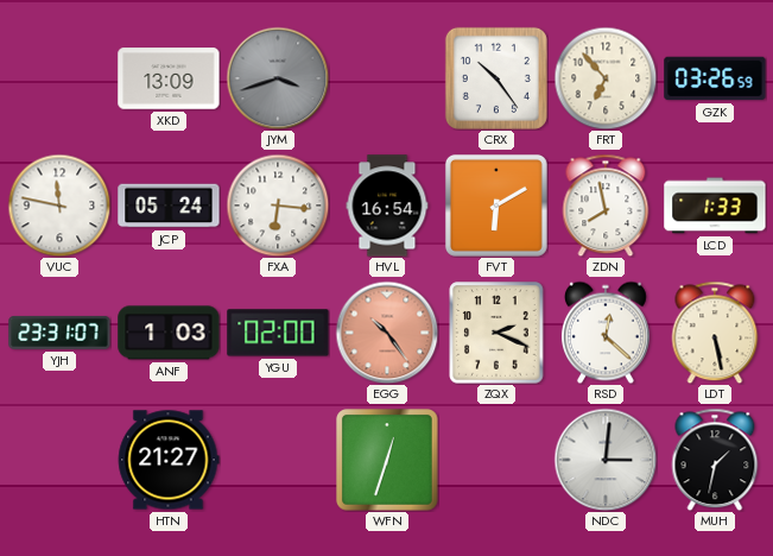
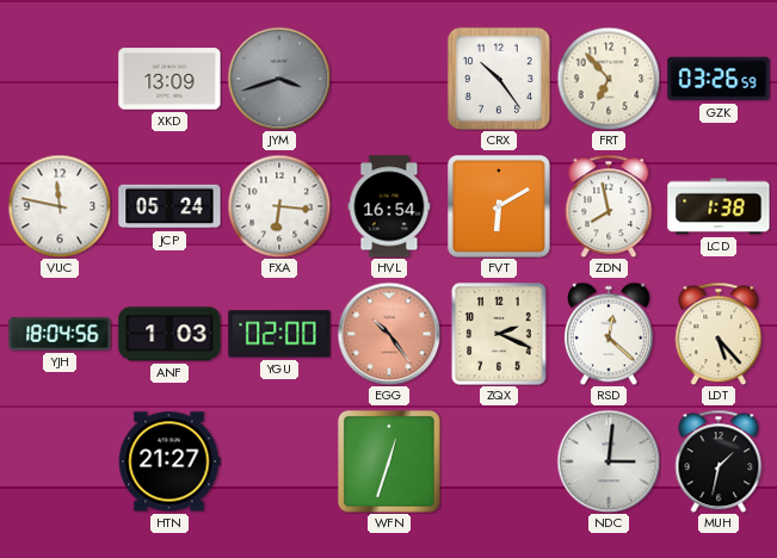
LCD: 1:33 -> 1:38 (719, 206)
YJH: 23:31 -> 18:04 (60, 334)
LDT: 5:28 -> 5:23 (719, 334)
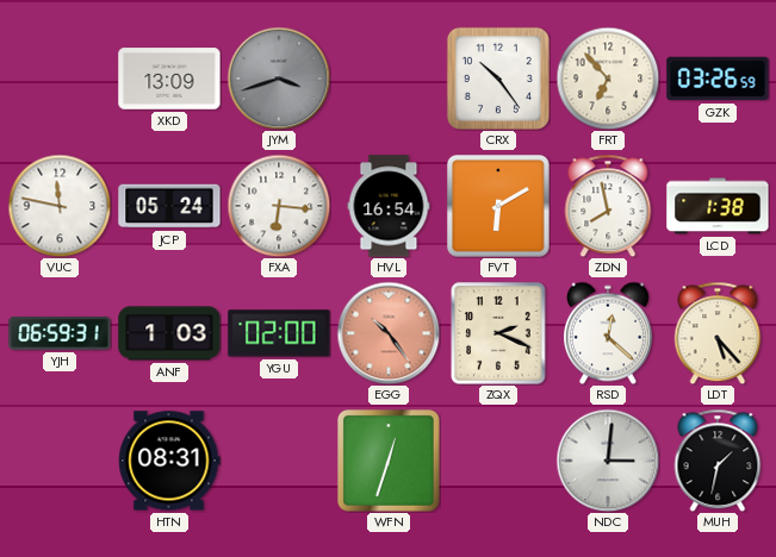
YJH: 18:04 -> 06:59 (60, 333)
HTN: 21:27 -> 08:31 (169, 461)
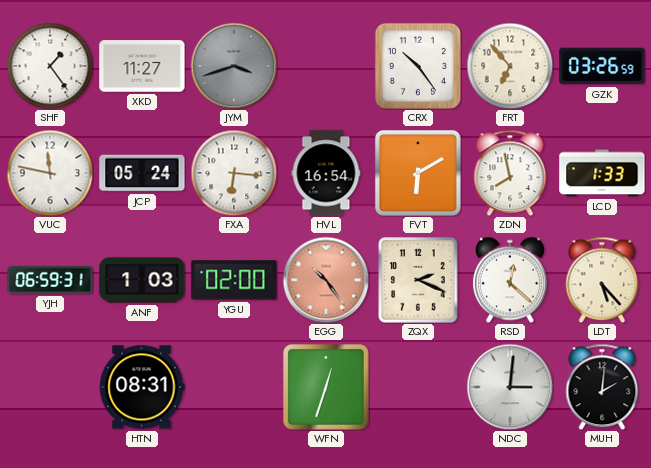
SHF: none -> 1:24 (50, 66)
XKD: 13:09 -> 11:27 (142, 66)
LCD: 1:38 -> 1:33 (602, 173)
MUH: 1:32 -> 2:01 (602, 387)
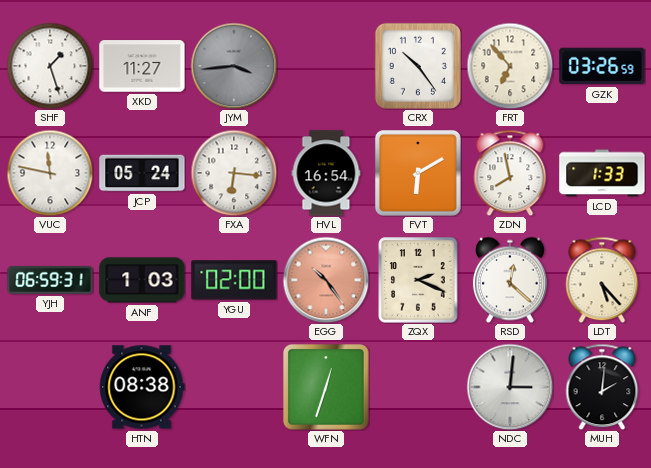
SHF: 1:24 -> 1:27 (50, 66)
JYM: 3:42 -> 3:44 (234, 66)
HTN: 08:31 -> 08:38 (142, 387)
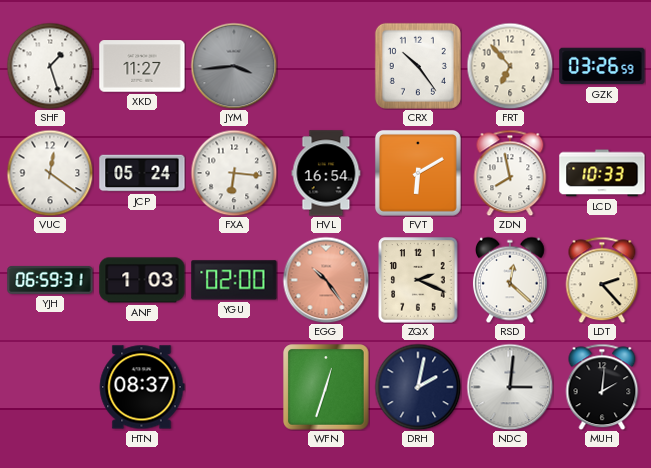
VUC: 11:47 -> 12:21 (50, 173)
LCD: 1:33 -> 10:33 (602, 173)
LDT: 5:23 -> 2:23 (602, 280)
HTN: 08:38 -> 08:37 (142, 387)
DRH: none -> 2:02 (418, 387)
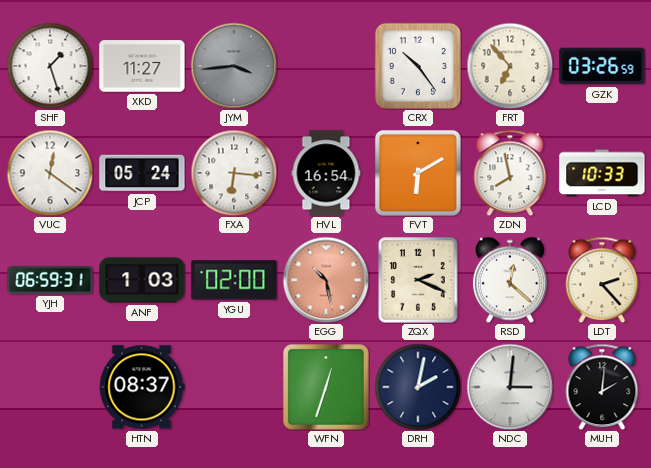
EGG: 10:24 -> 10:28 (326, 280)
